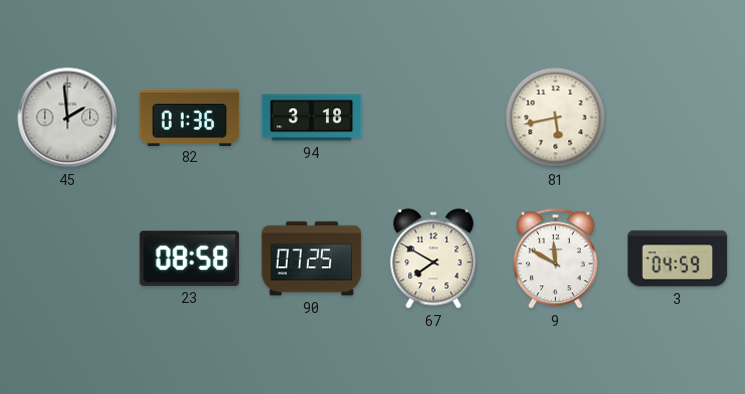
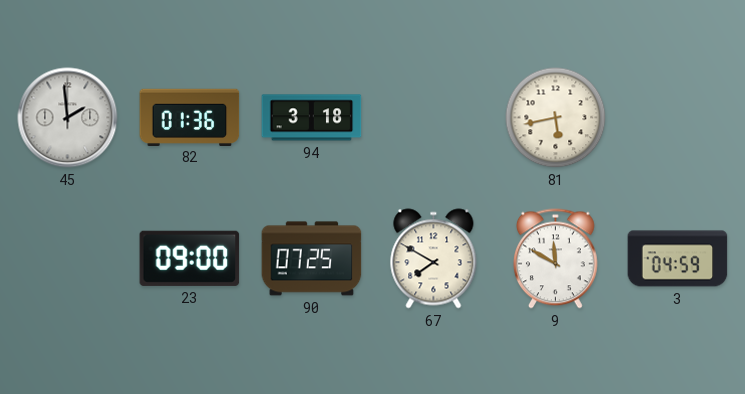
23: 08:58 -> 09:00 (190, 258)
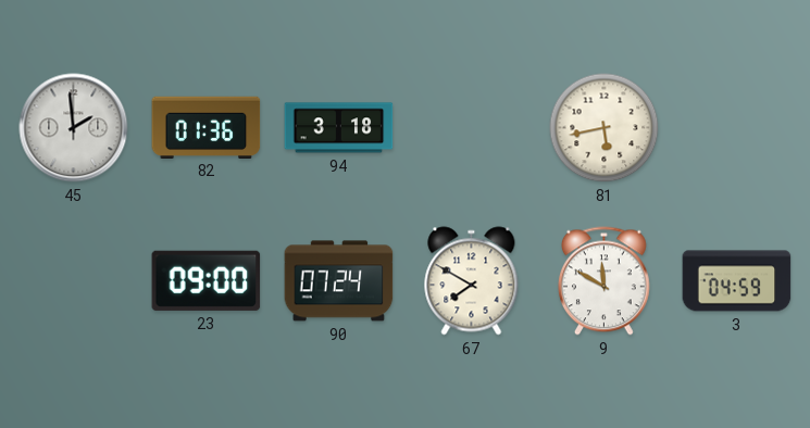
90: 07:25 -> 07:24 (339, 281)
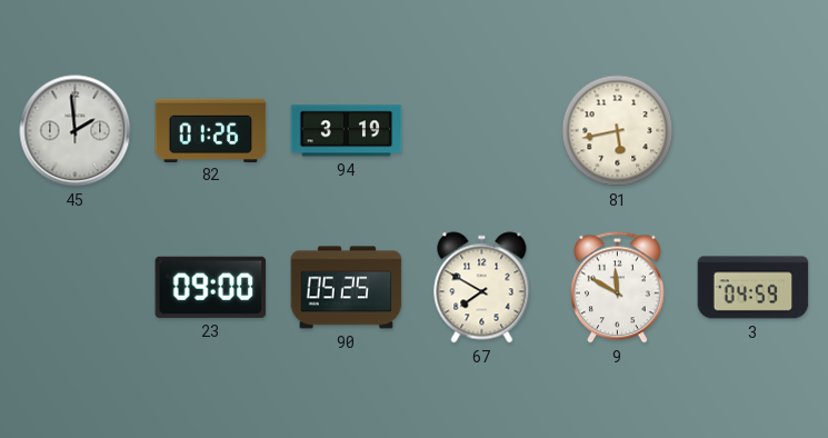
82: 01:36 -> 01:26 (211, 130)
94: 3:18 -> 3:19 (347, 131)
90: 07:24 -> 05:25 (347, 288)
